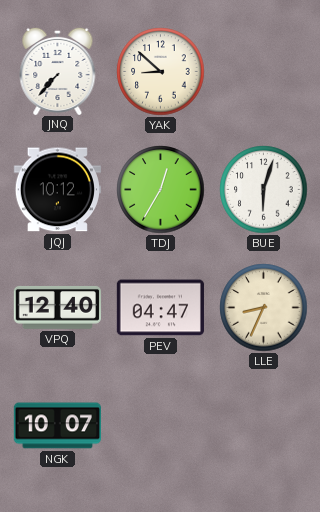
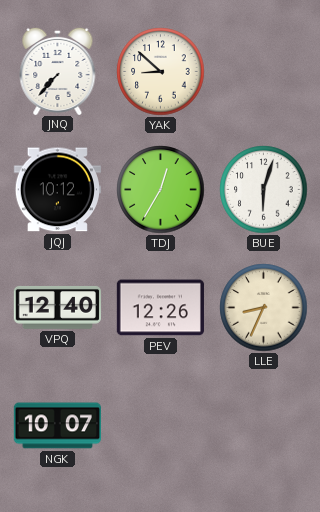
PEV: 04:47 -> 12:26 (160, 308)
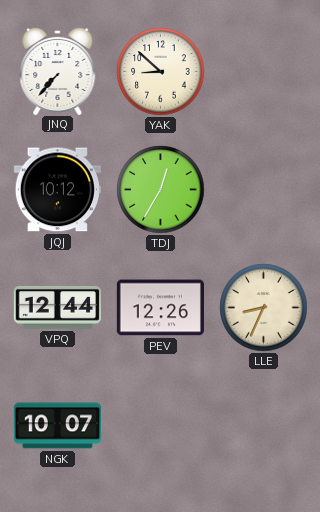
BUE: 6:03 -> none (264, 190)
VPQ: 12:40 -> 12:44 (57, 308)
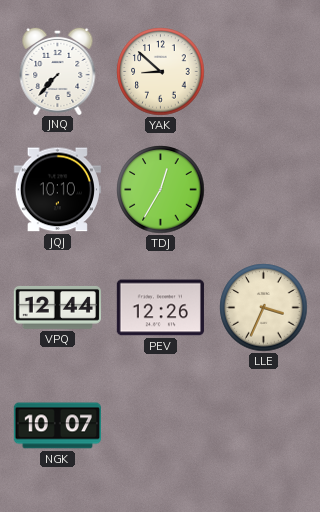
JQJ: 10:12 -> 10:10 (57, 190)
LLE: 8:34 -> 3:34 (264, 308)
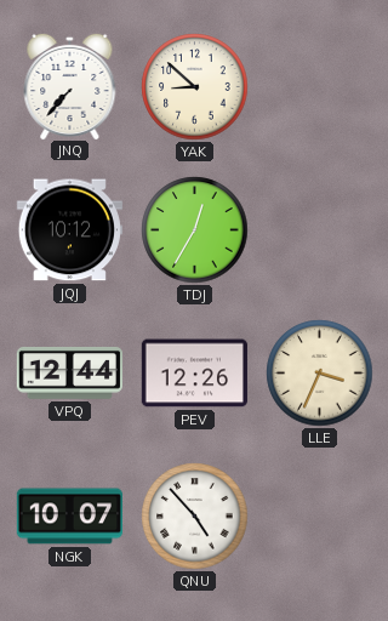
JQJ: 10:10 -> 10:12 (69, 230)
QNU: none -> 4:53 (195, 517)
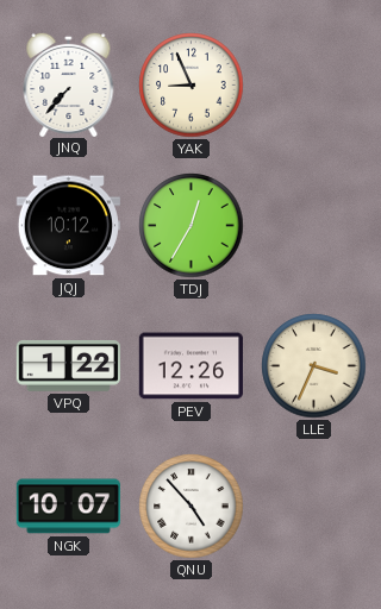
YAK: 8:52 -> 8:56 (192, 86)
VPQ: 12:44 -> 1:22 (68, 366)
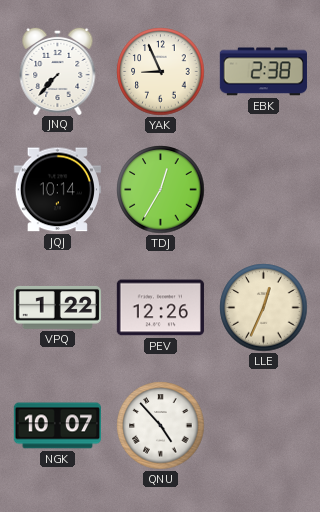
EBK: none -> 2:38 (263, 72)
JQJ: 10:12 -> 10:14 (57, 190)
LLE: 3:34 -> 12:34 (264, 308)
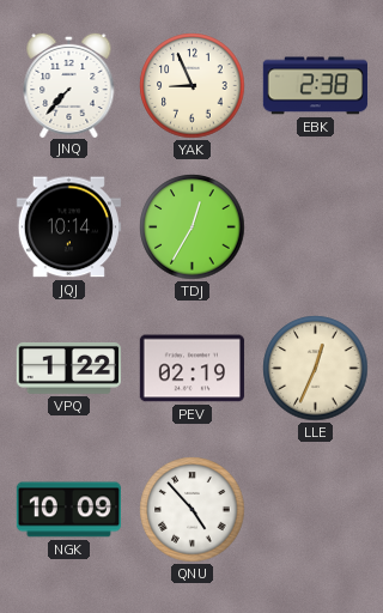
PEV: 12:26 -> 02:19 (191, 369)
NGK: 10:07 -> 10:09 (68, 510)
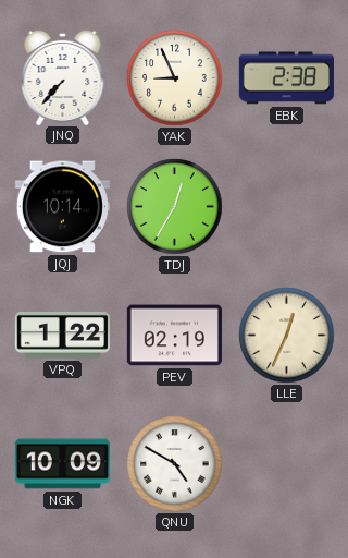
QNU: 4:53 -> 4:50 (175, 464)
